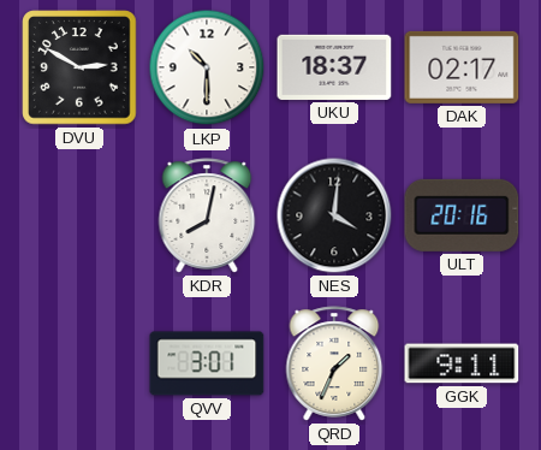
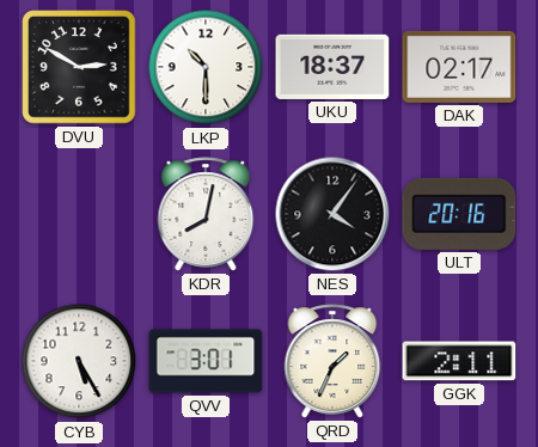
NES: 4:01 -> 4:06 (332, 214)
CYB: none -> 5:25 (79, 361)
GGK: 9:11 -> 2:11 (459, 361)
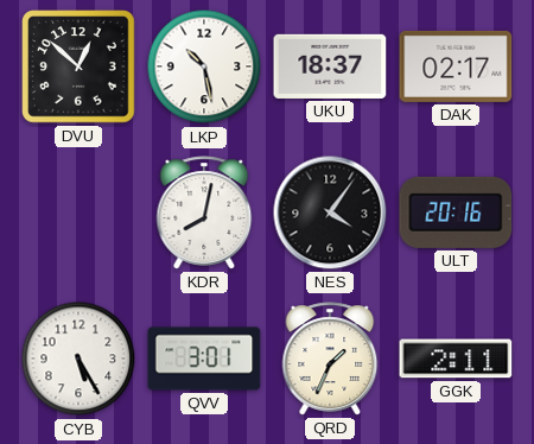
DVU: 2:50 -> 12:52 (78, 66)
LKP: 10:30 -> 10:28 (204, 66)
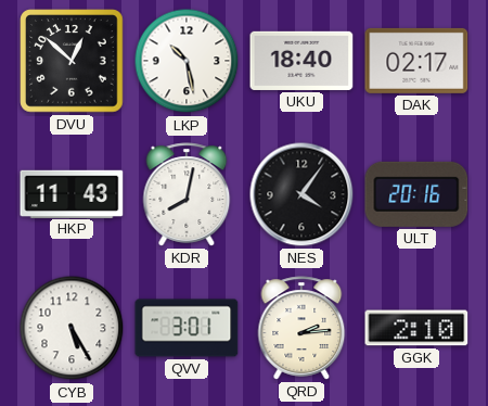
UKU: 18:37 -> 18:40 (301, 61)
HKP: none -> 11:43 (72, 193)
QRD: 1:34 -> 2:14 (301, 328)
GGK: 2:11 -> 2:10 (416, 328)
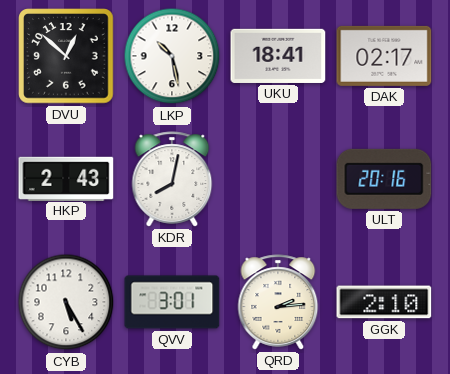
UKU: 18:40 -> 18:41 (278, 56)
HKP: 11:43 -> 2:43 (66, 178)
NES: 4:06 -> none (301, 194)
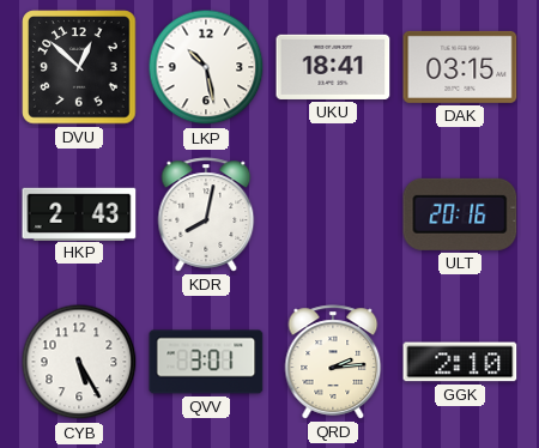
DAK: 02:17 -> 03:15 (460, 67)
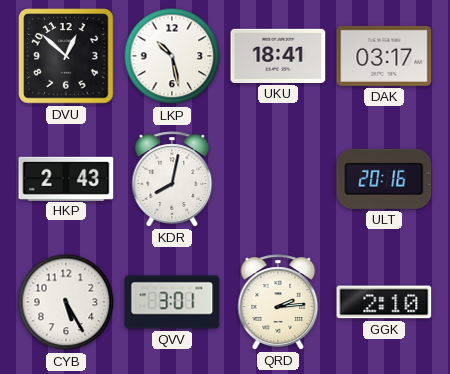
DAK: 03:15 -> 03:17 (384, 56)
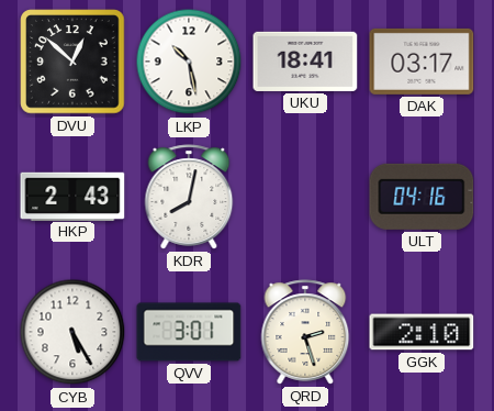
ULT: 20:16 -> 04:16 (422, 197)
QRD: 2:14 -> 2:27 (305, 332)
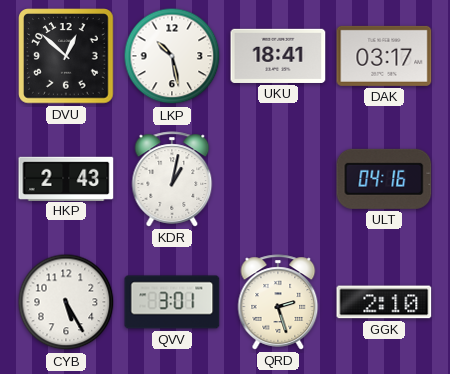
KDR: 8:02 -> 1:02 (172, 179)
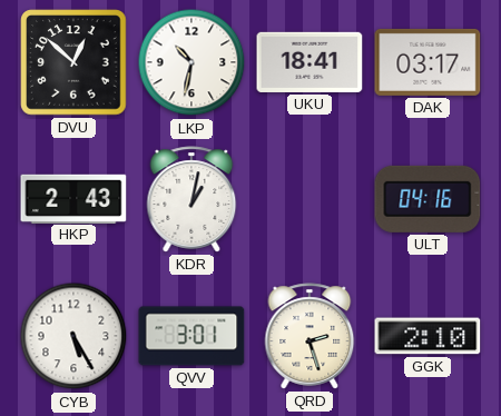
LKP: 10:28 -> 10:32 (191, 62)
